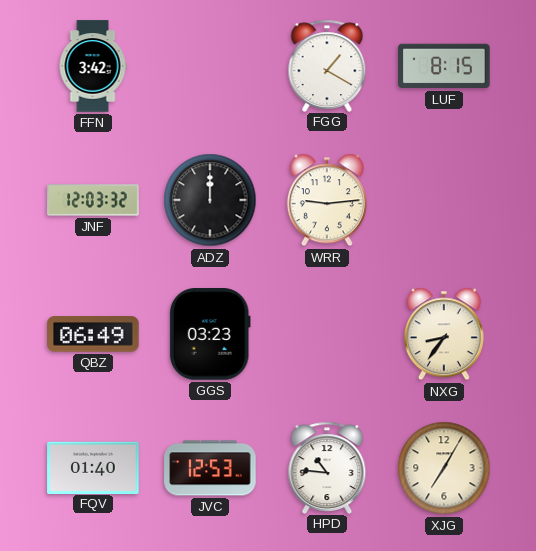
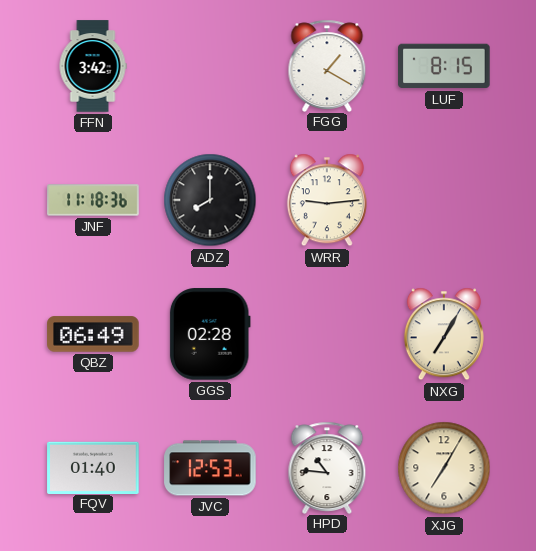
JNF: 12:03 -> 11:18 (93, 200)
ADZ: 12:00 -> 8:00 (210, 200)
GGS: 03:23 -> 02:28 (210, 334)
NXG: 8:36 -> 7:05 (444, 334)
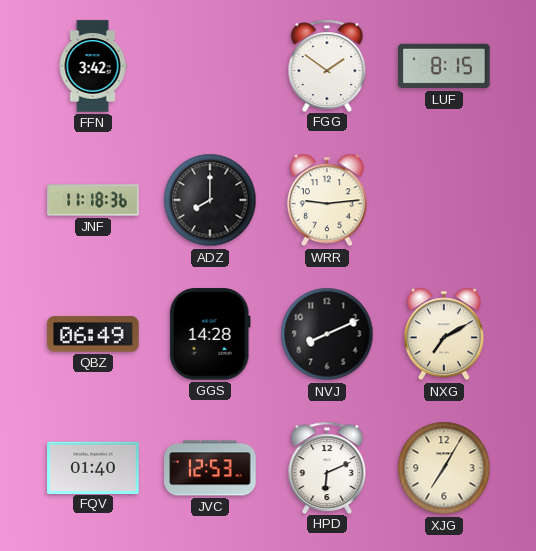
FGG: 1:20 -> 1:51 (327, 65)
GGS: 02:28 -> 14:28 (210, 334)
NVJ: none -> 8:11 (327, 334)
NXG: 7:05 -> 7:10 (444, 334)
HPD: 10:46 -> 6:11 (327, 467)
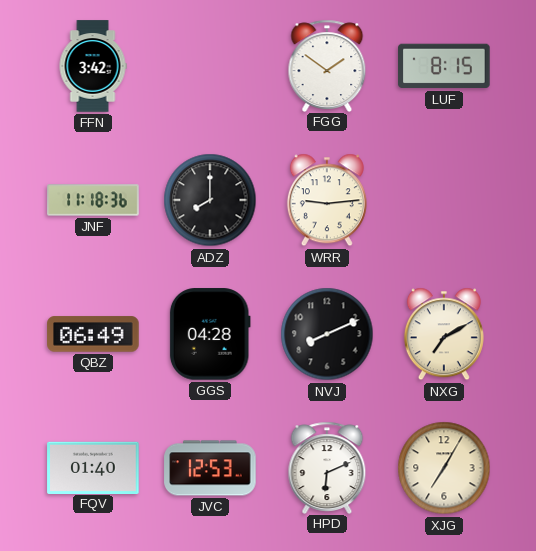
GGS: 14:28 -> 04:28 (210, 334)
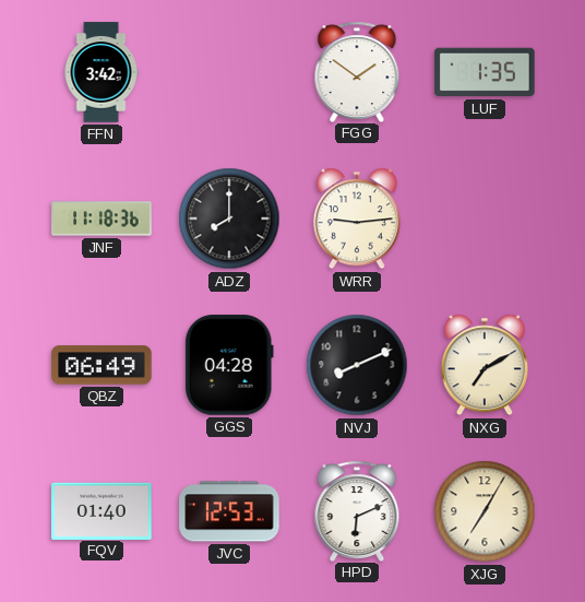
LUF: 8:15 -> 1:35 (485, 72)
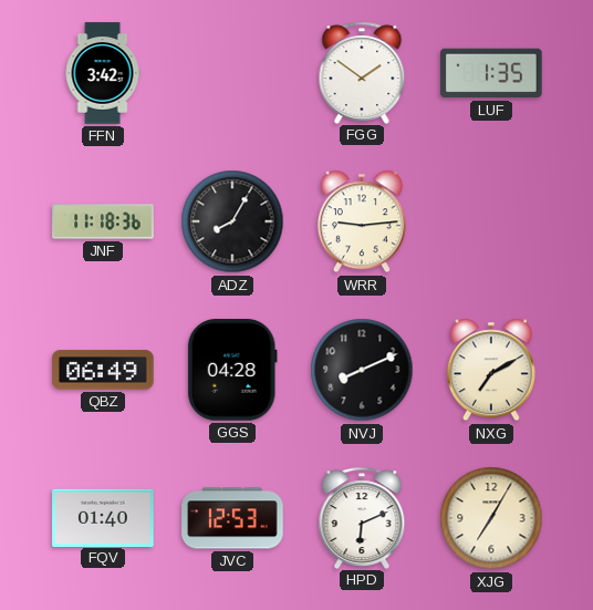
ADZ: 8:00 -> 8:05 (232, 221)
